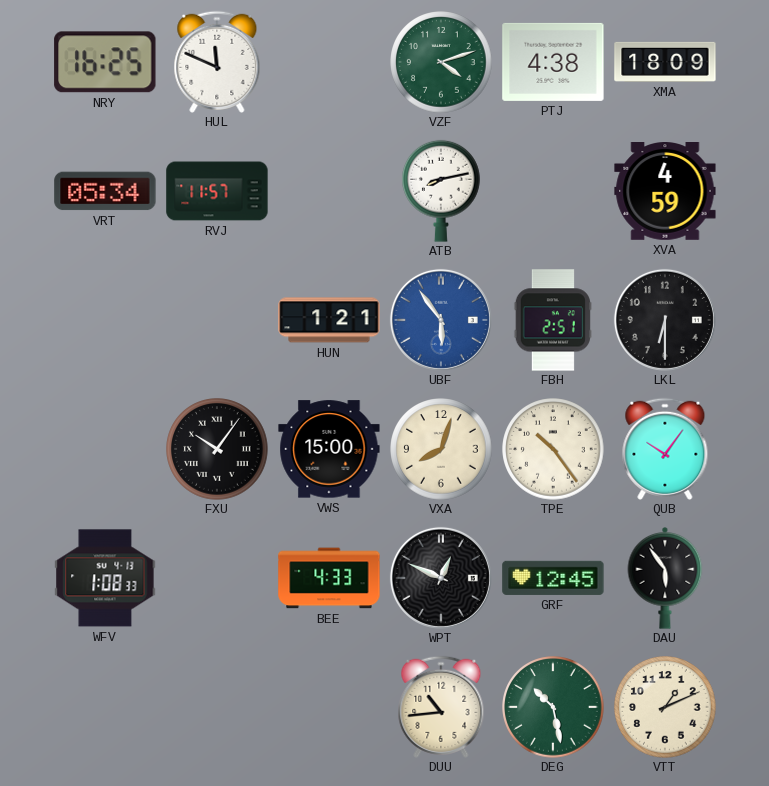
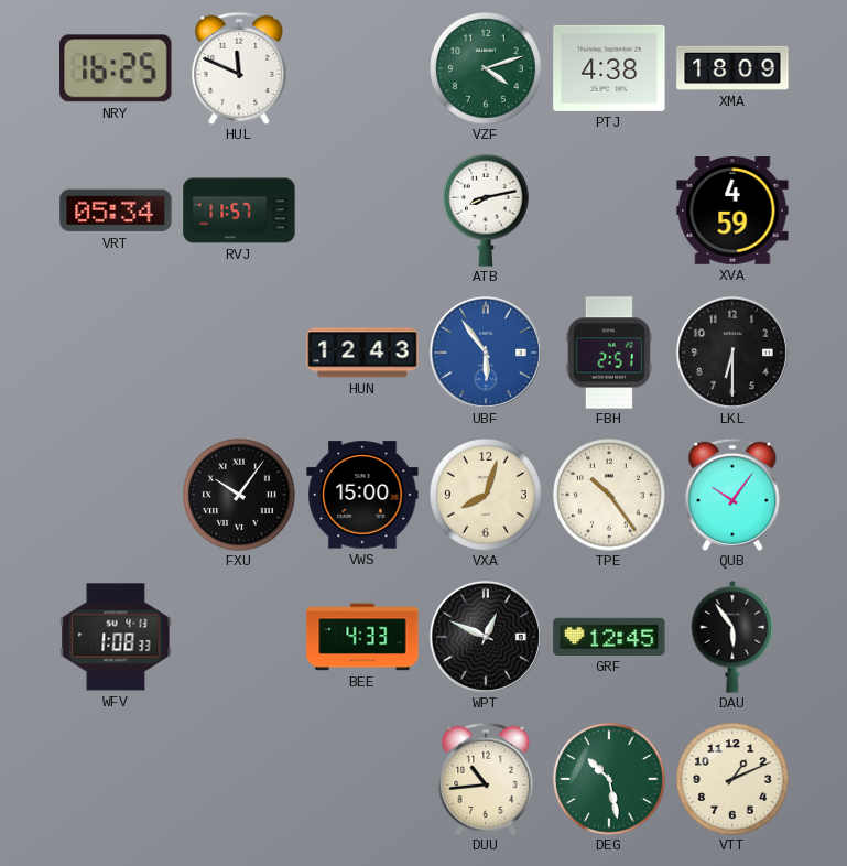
HUN: 1:21 -> 12:43 (362, 353)
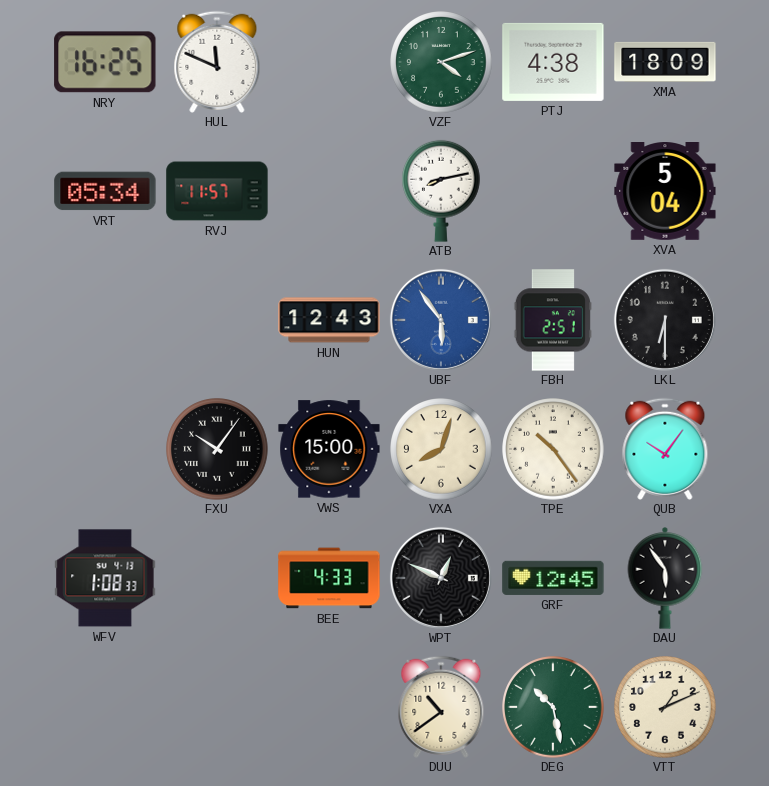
XVA: 4:59 -> 5:04 (665, 192)
DUU: 10:44 -> 10:39 (441, 707)
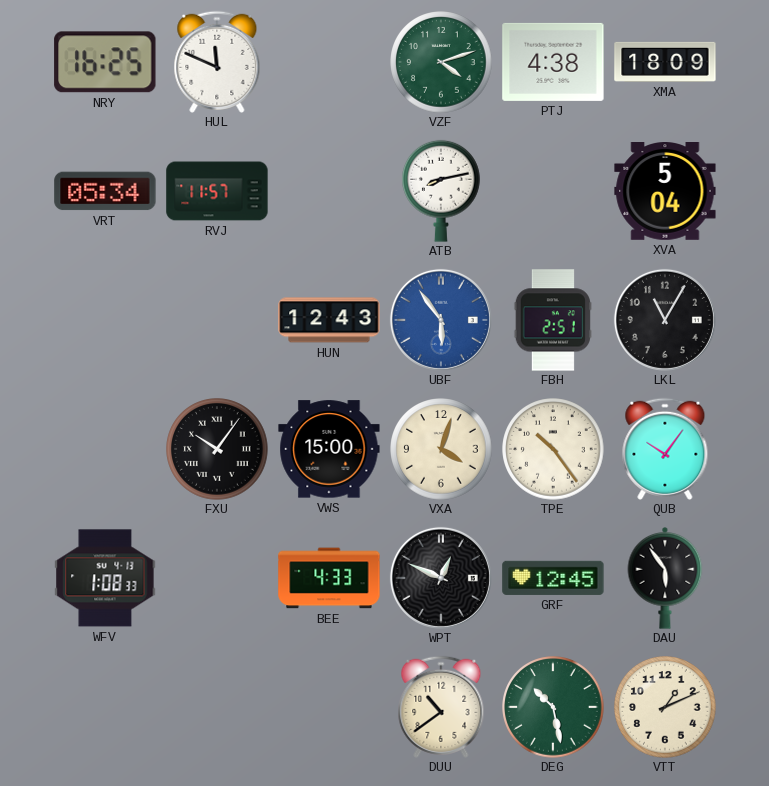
LKL: 6:30 -> 11:05 (665, 320)
VXA: 8:03 -> 4:03 (441, 449)
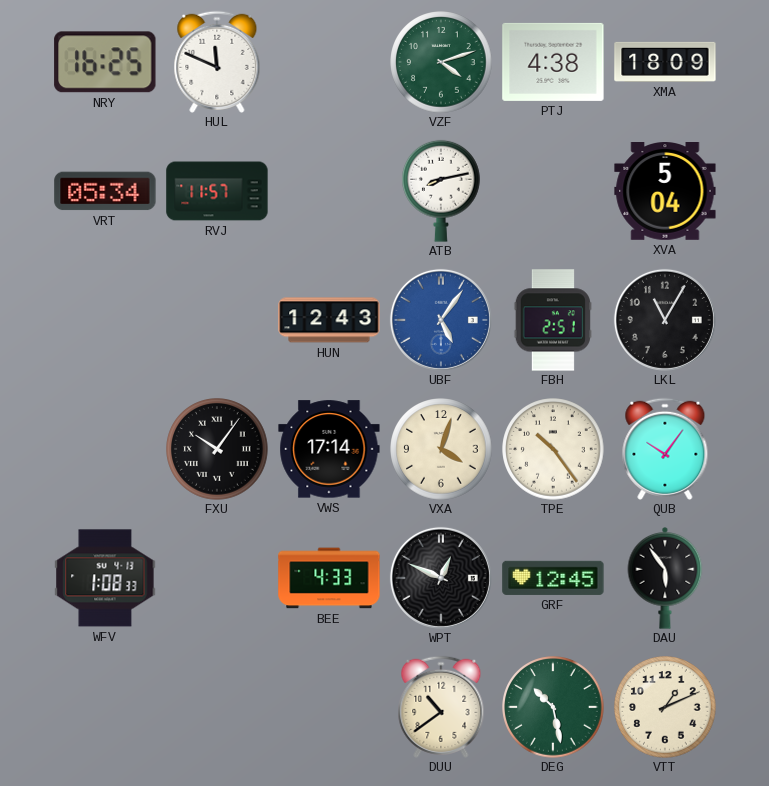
UBF: 5:54 -> 5:06 (441, 320)
VWS: 15:00 -> 17:14 (329, 449)
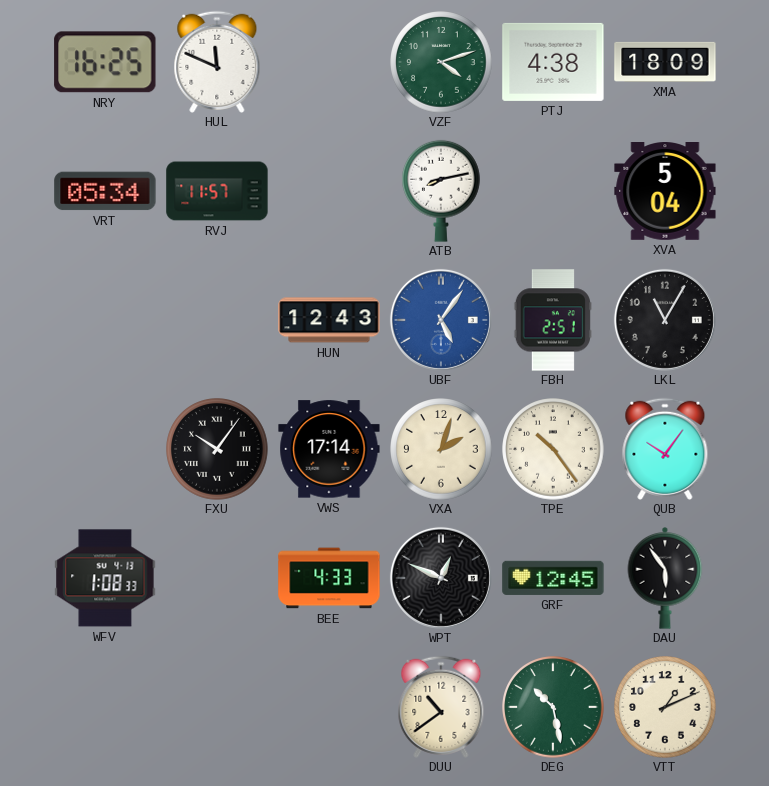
VXA: 4:03 -> 2:03 (441, 449)
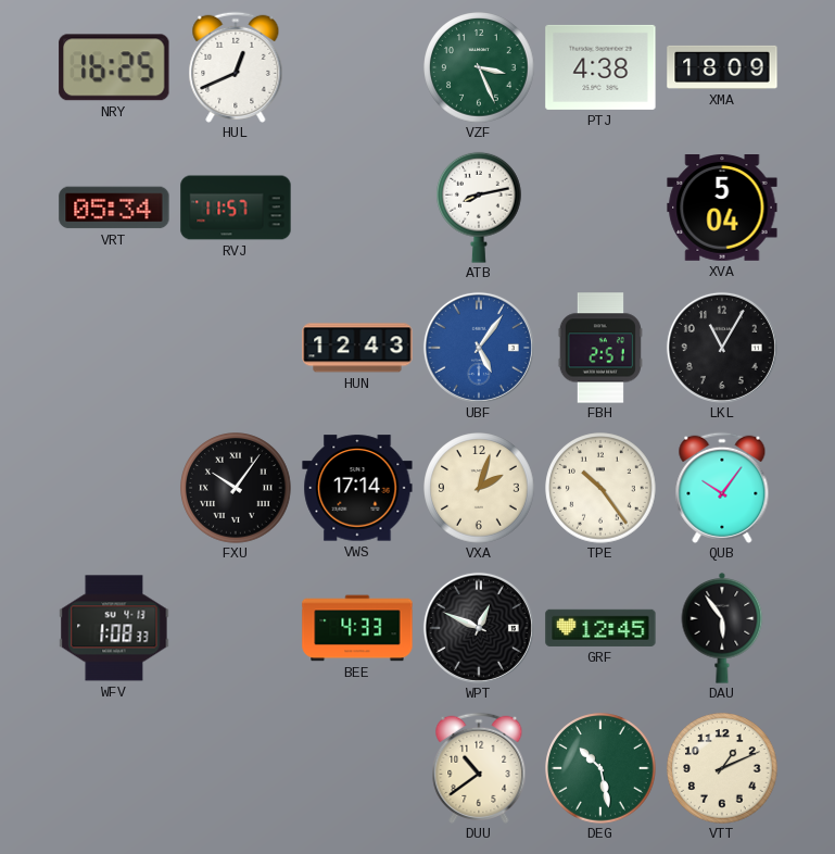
HUL: 11:49 -> 12:41 (236, 67)
VZF: 4:12 -> 3:26 (479, 67)
